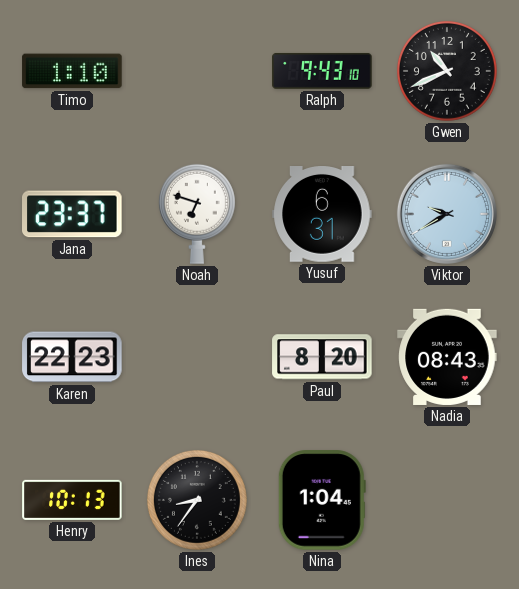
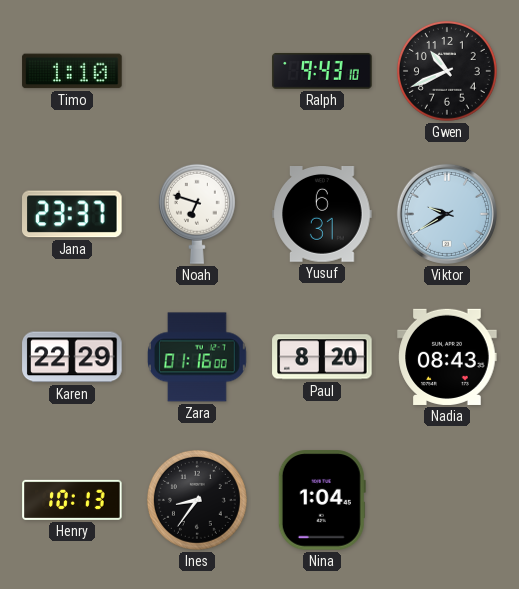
Karen: 22:23 -> 22:29 (72, 357)
Zara: none -> 01:16 (198, 357)
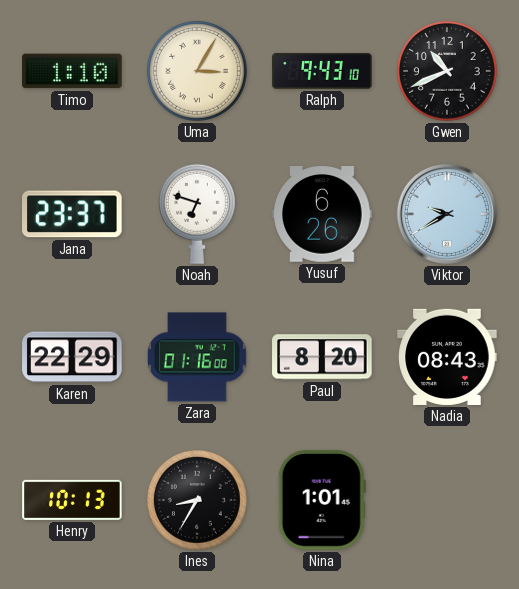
Uma: none -> 3:05 (197, 71)
Yusuf: 6:31 -> 6:26 (322, 215)
Ines: 8:36 -> 8:35 (197, 500)
Nina: 1:04 -> 1:01 (322, 500)
